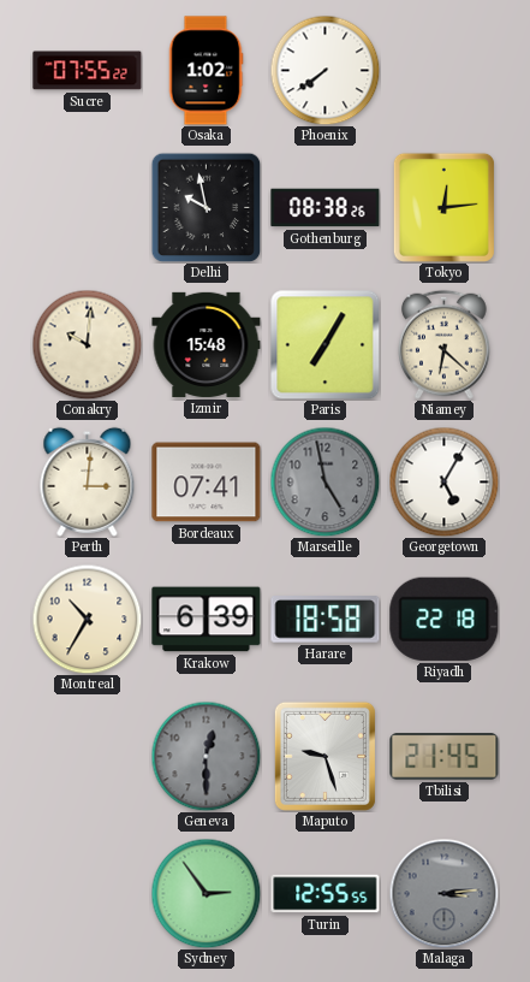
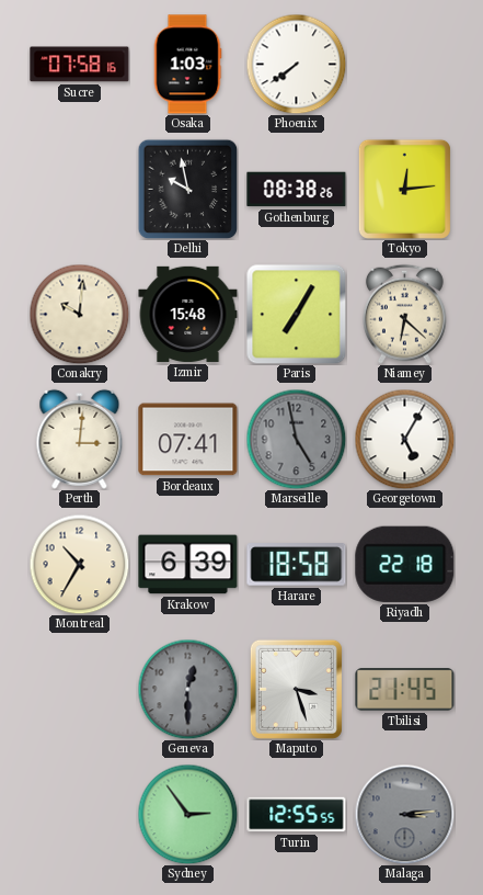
Sucre: 07:55 -> 07:58 (80, 65)
Osaka: 1:02 -> 1:03 (187, 65)
Maputo: 9:27 -> 3:27 (296, 689)
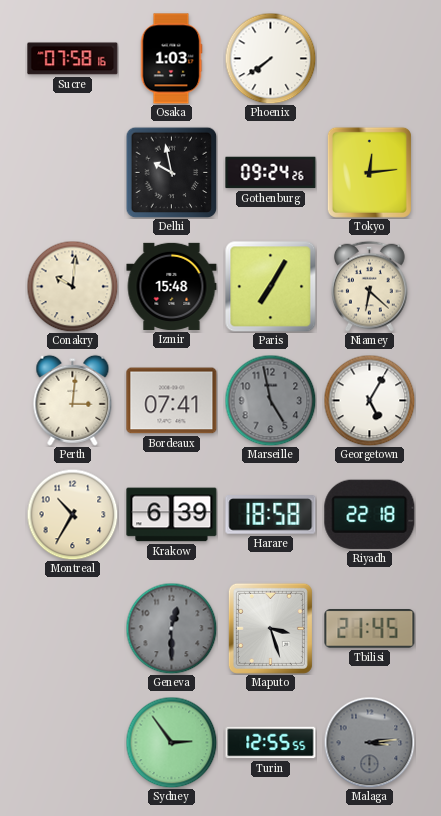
Gothenburg: 08:38 -> 09:24 (271, 173)
